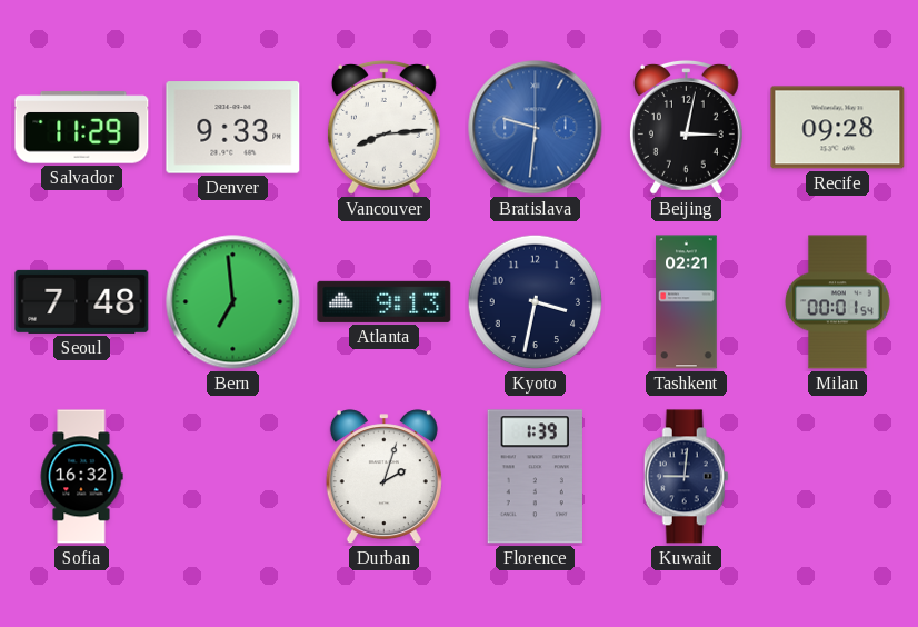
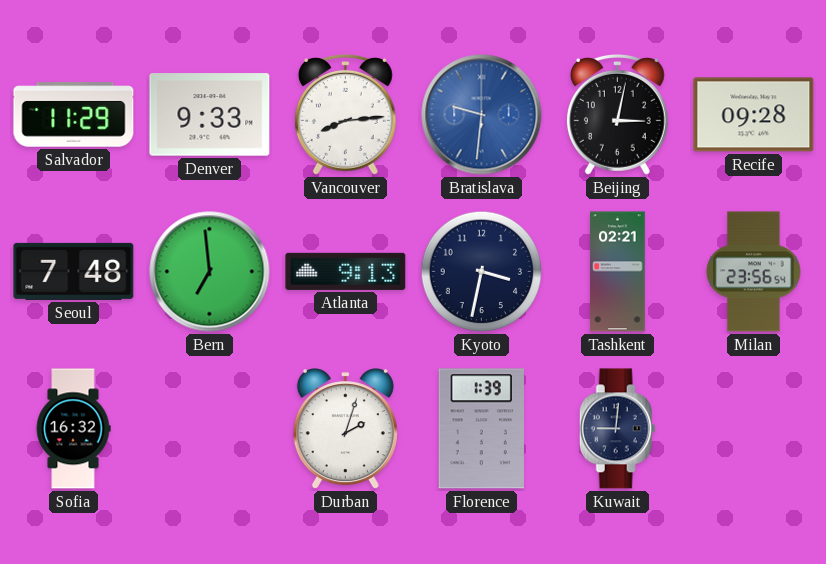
Milan: 00:01 -> 23:56 (754, 272)
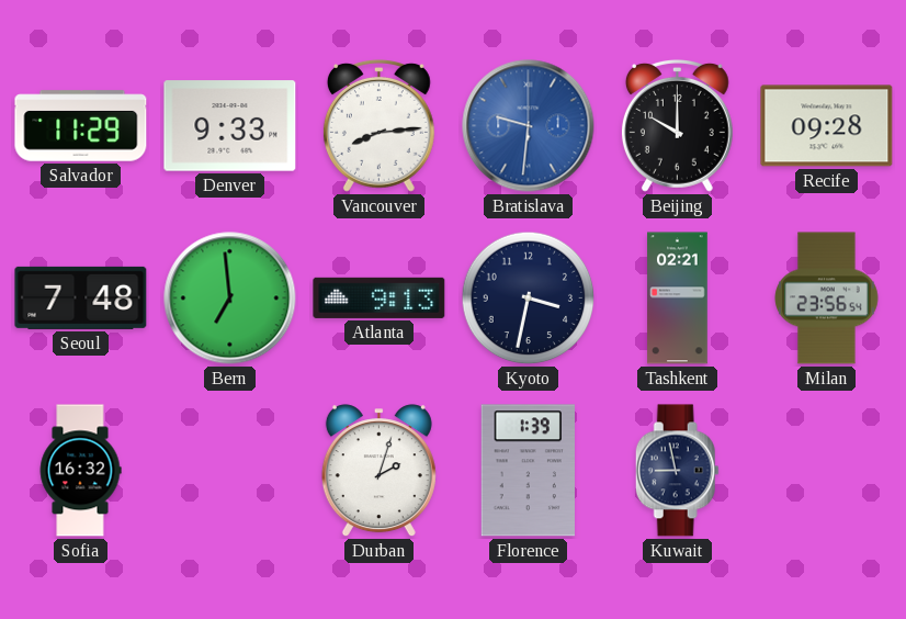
Beijing: 3:02 -> 10:00 (677, 126)
Kuwait: 9:01 -> 8:58 (677, 471)
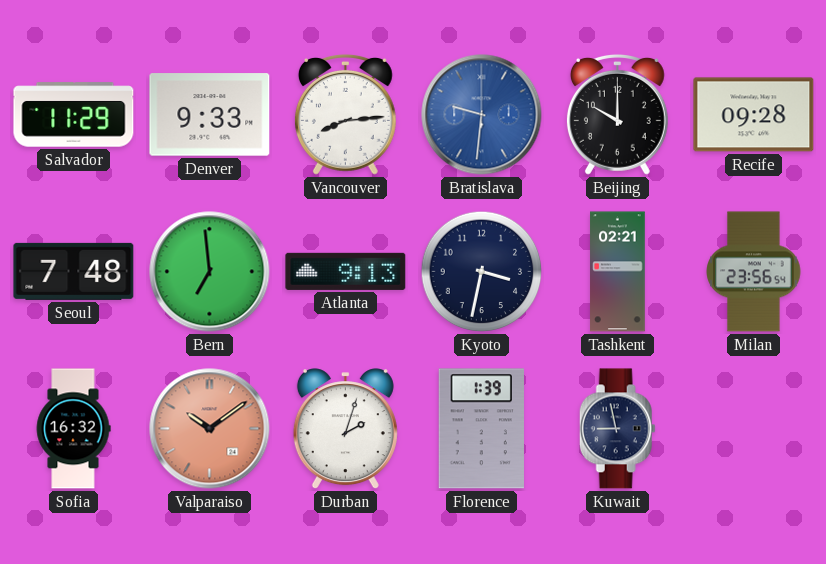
Valparaiso: none -> 10:09 (210, 429)
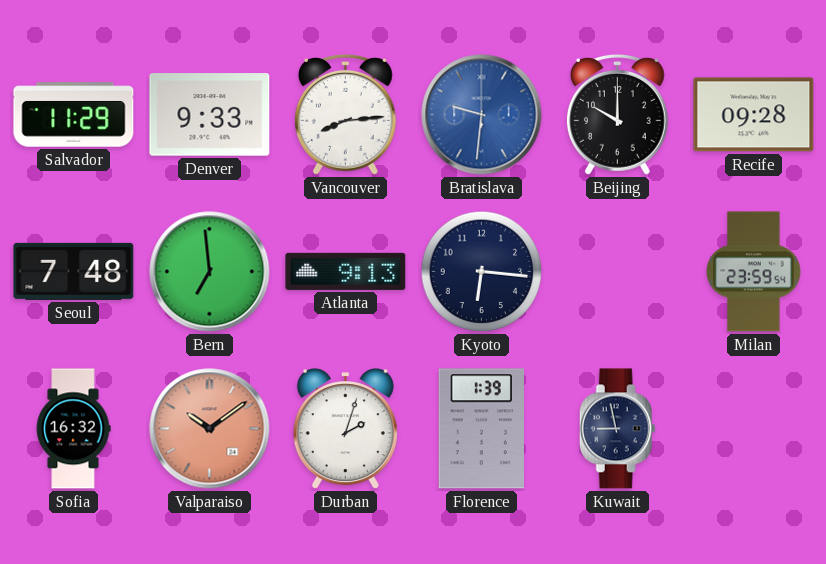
Kyoto: 3:32 -> 6:16 (482, 272)
Tashkent: 02:21 -> none (618, 272)
Milan: 23:56 -> 23:59 (754, 272)
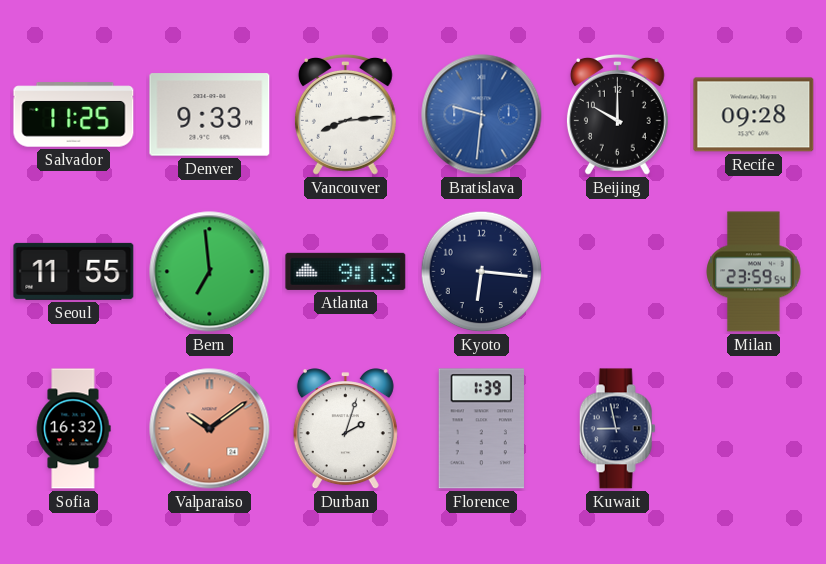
Salvador: 11:29 -> 11:25 (74, 115)
Seoul: 7:48 -> 11:55 (74, 271)
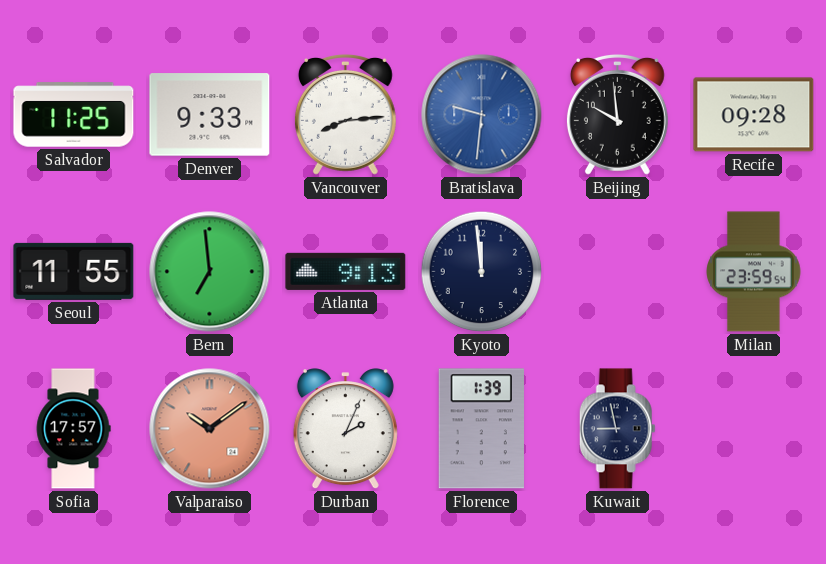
Beijing: 10:00 -> 9:59 (617, 115)
Kyoto: 6:16 -> 11:59 (482, 272)
Sofia: 16:32 -> 17:57 (73, 429)
Durban: 2:03 -> 2:04 (345, 429)
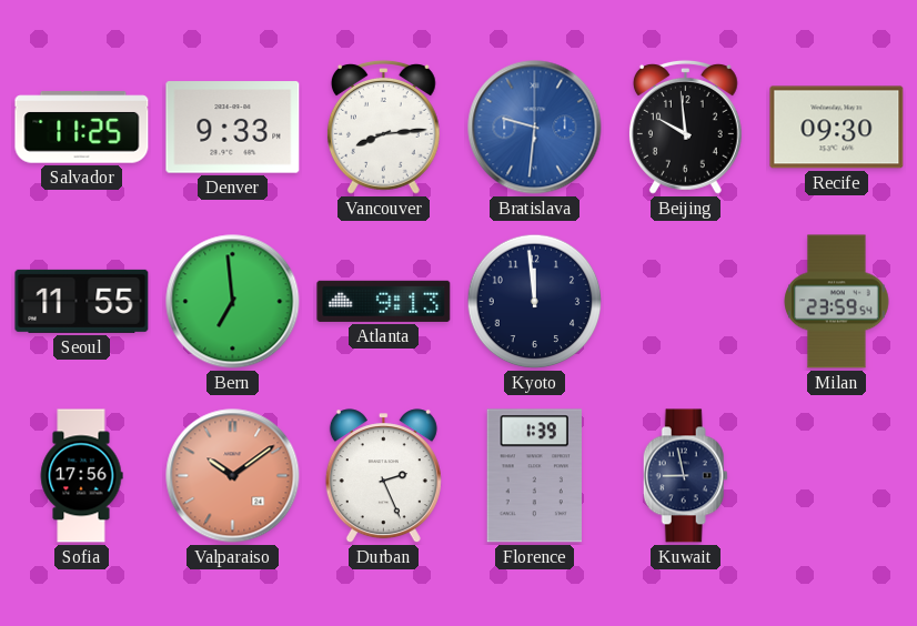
Recife: 09:28 -> 09:30 (837, 128)
Sofia: 17:57 -> 17:56 (81, 476)
Durban: 2:04 -> 2:26 (383, 476)
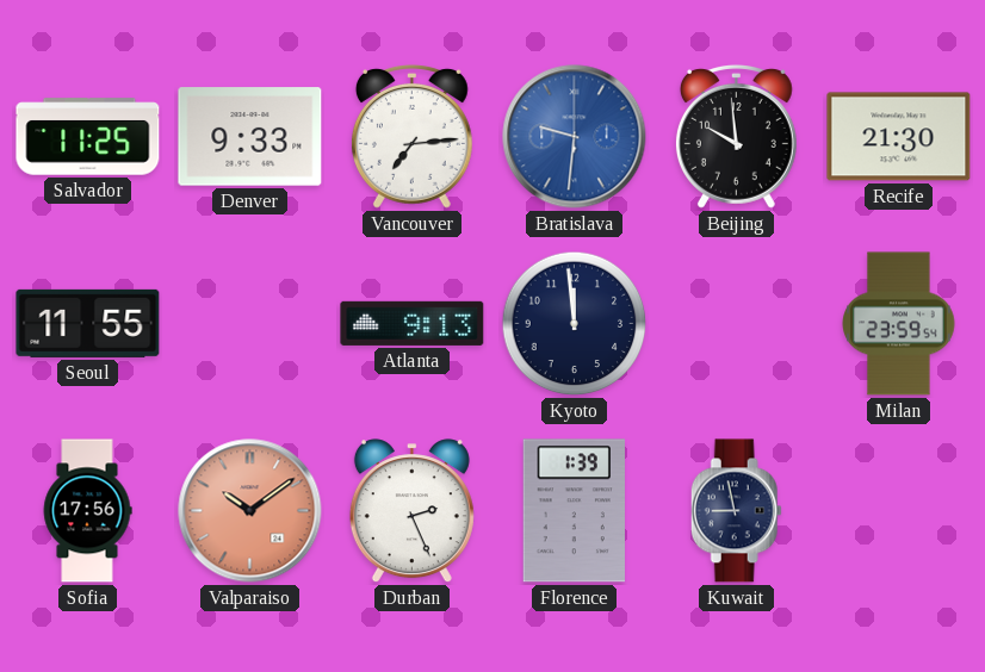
Vancouver: 8:14 -> 7:14 (411, 137)
Recife: 09:30 -> 21:30 (899, 137)
Bern: 6:59 -> none (233, 302)
